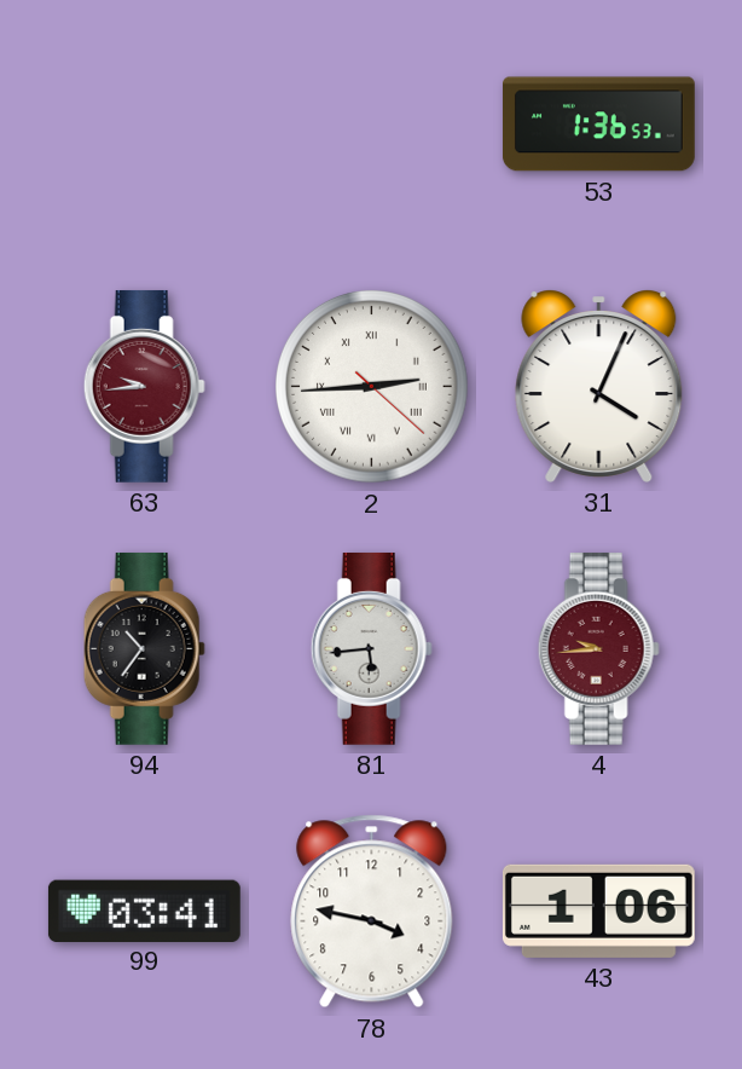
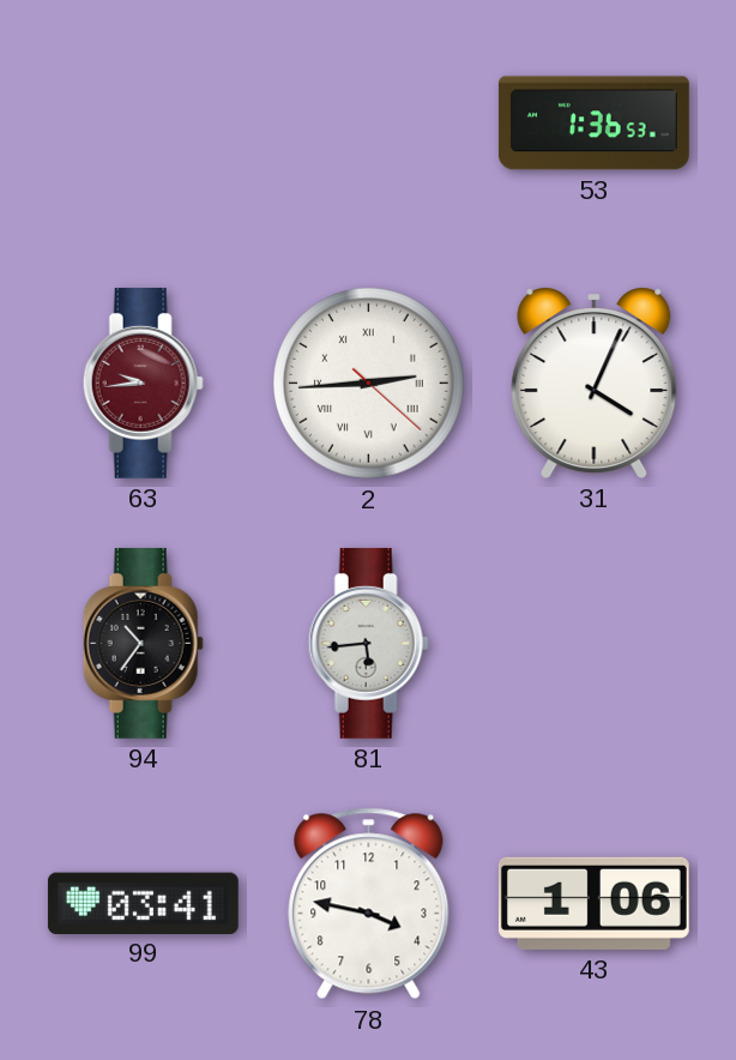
4: 9:44 -> none (598, 648)
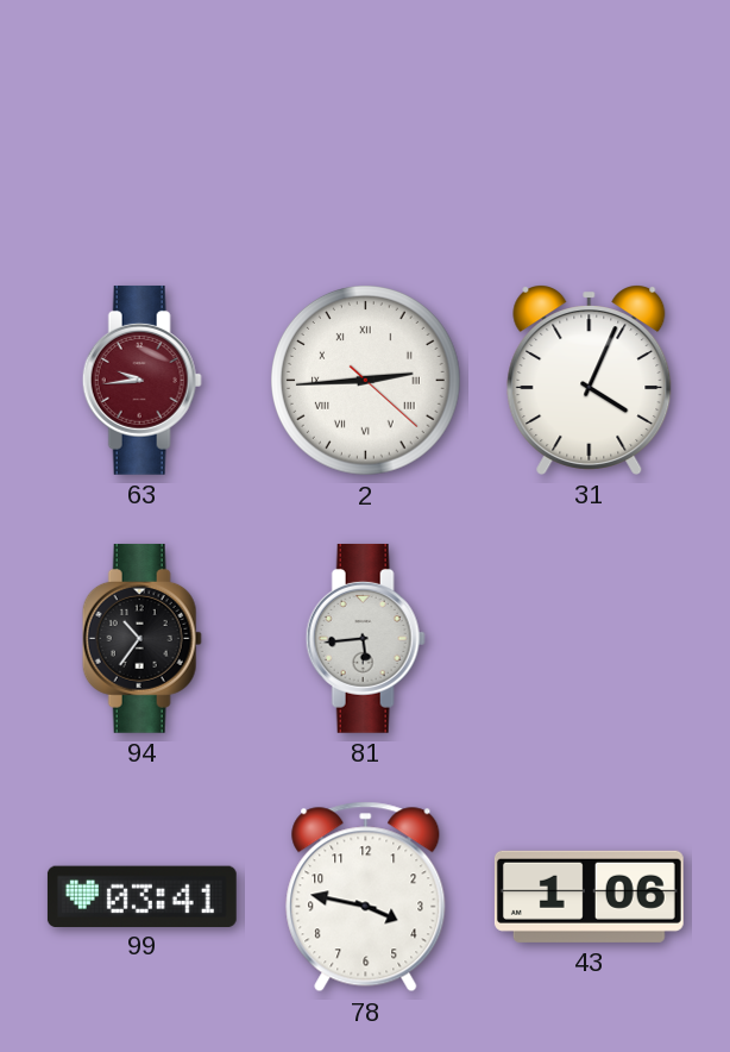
53: 1:36 -> none (593, 124)
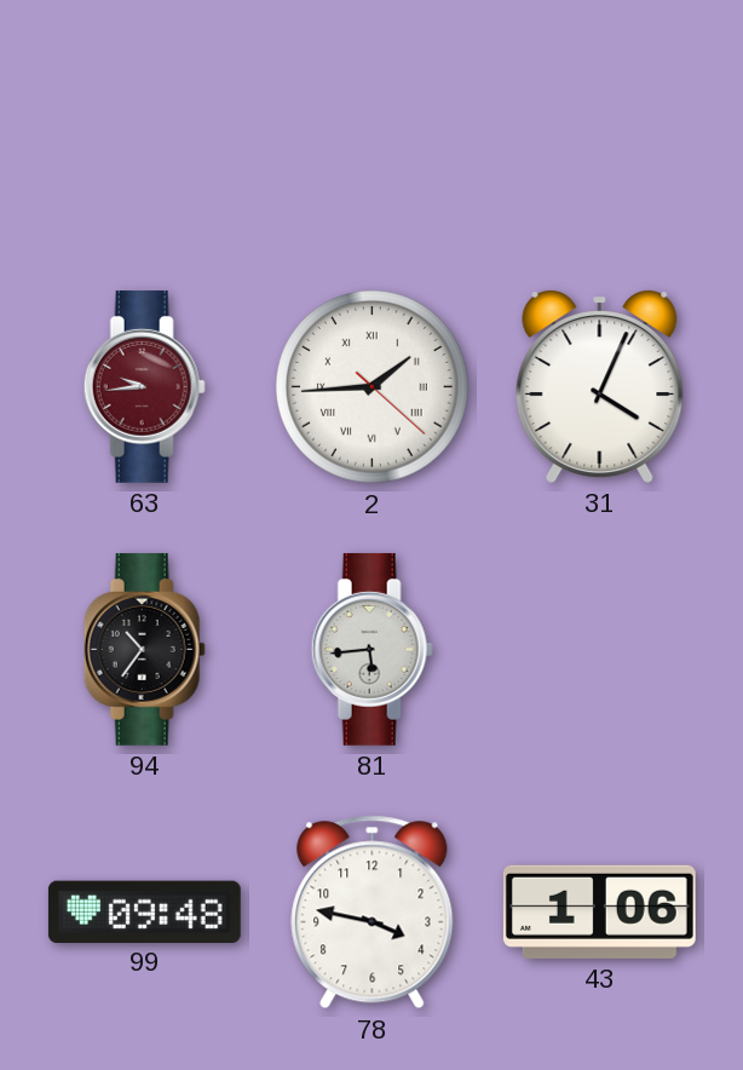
2: 2:44 -> 1:44 (373, 387)
99: 03:41 -> 09:48 (144, 911)
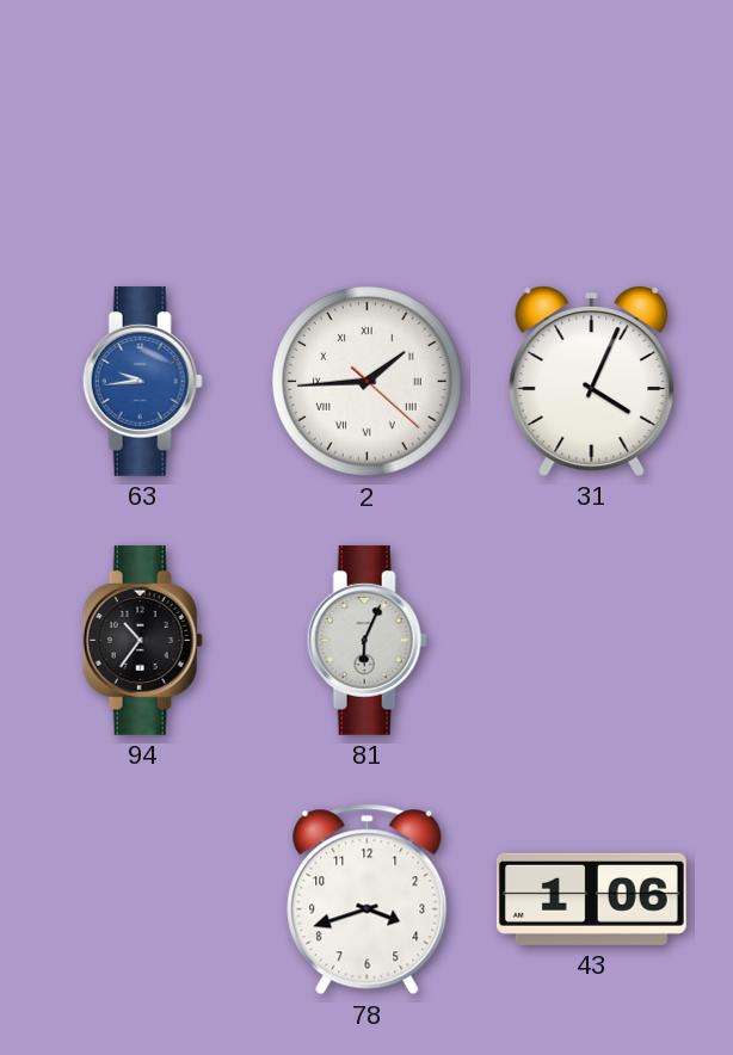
63 dial: burgundy -> blue (142, 381)
81: 5:44 -> 6:04 (366, 640)
99: 09:48 -> none (144, 911)
78: 3:47 -> 3:42 (368, 900)
